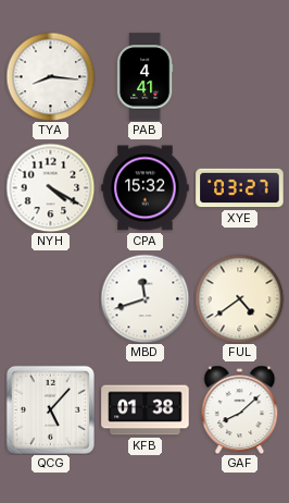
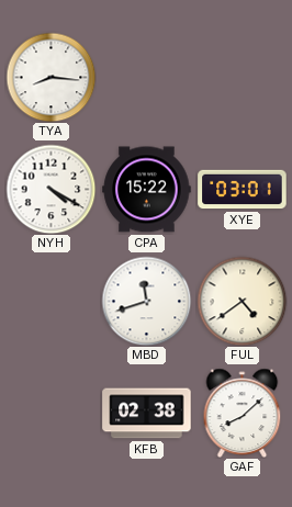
PAB: 4:41 -> none (144, 77)
CPA: 15:32 -> 15:22 (147, 190)
XYE: 03:27 -> 03:01 (243, 190)
QCG: 5:07 -> none (50, 409)
KFB: 01:38 -> 02:38 (147, 414)
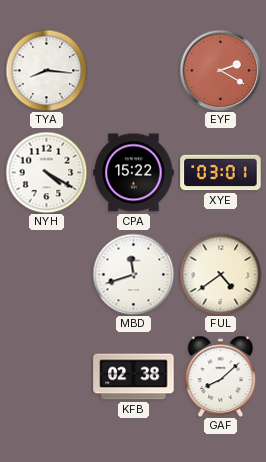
EYF: none -> 2:20 (220, 70)
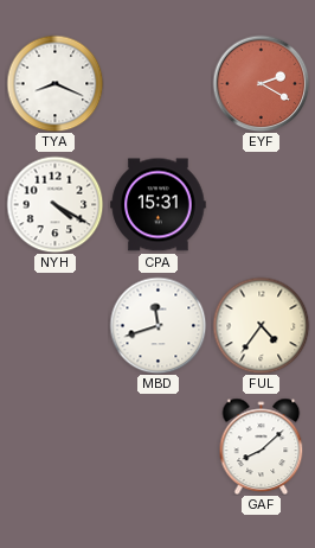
TYA: 8:16 -> 8:19 (54, 83)
CPA: 15:22 -> 15:31 (159, 205)
XYE: 03:01 -> none (221, 173)
FUL: 4:39 -> 4:36 (261, 325)
KFB: 02:38 -> none (134, 377)
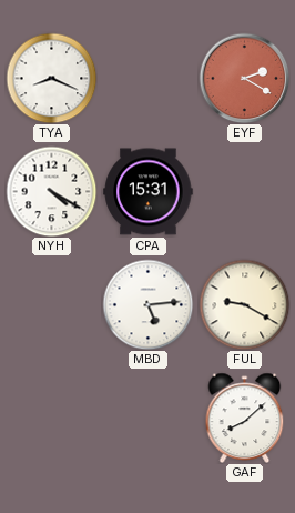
MBD: 11:42 -> 5:14 (147, 304)
FUL: 4:36 -> 9:20 (244, 304)
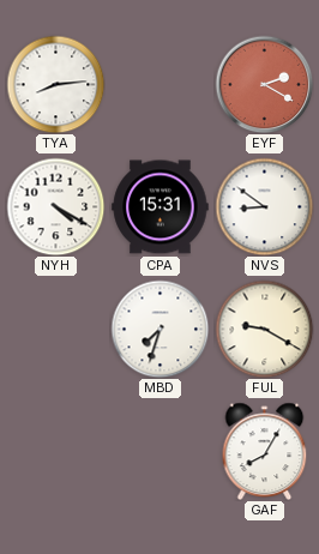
TYA: 8:19 -> 8:14 (55, 84)
NVS: none -> 8:51 (264, 206)
MBD: 5:14 -> 7:33 (159, 329)
GAF: 8:08 -> 8:05 (265, 451)
